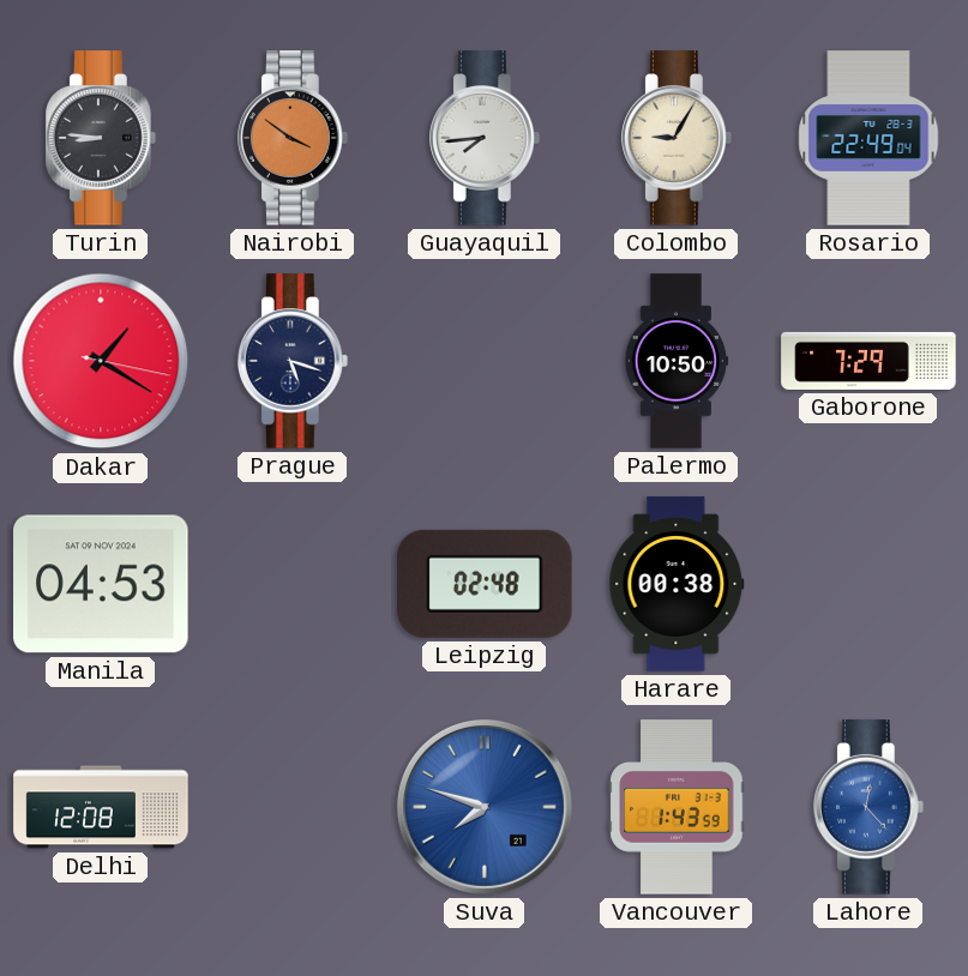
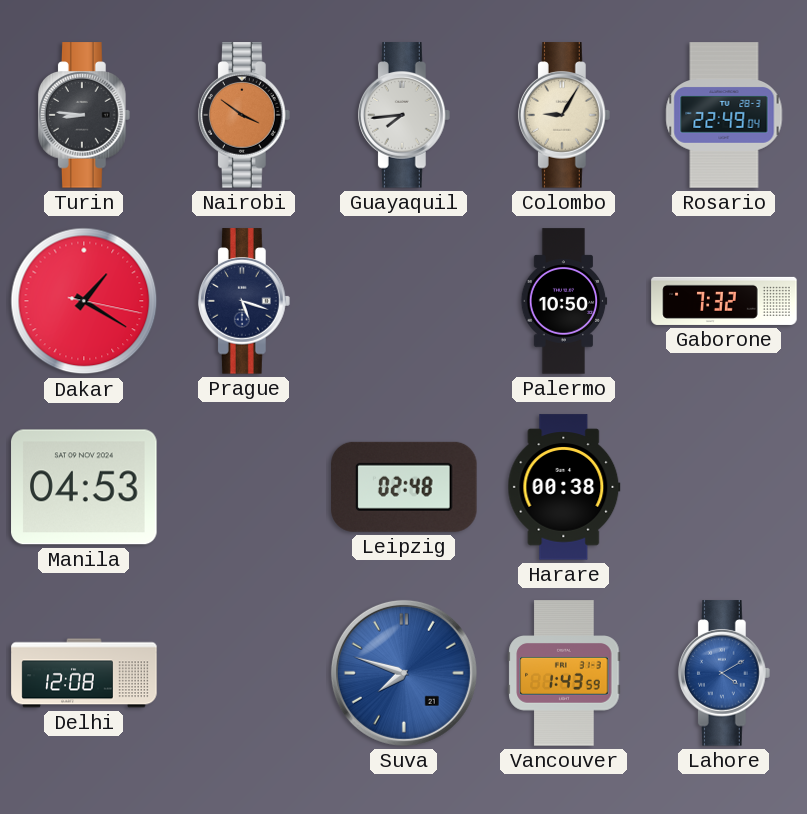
Gaborone: 7:29 -> 7:32 (724, 301)
Lahore: 12:23 -> 4:10 (725, 673)
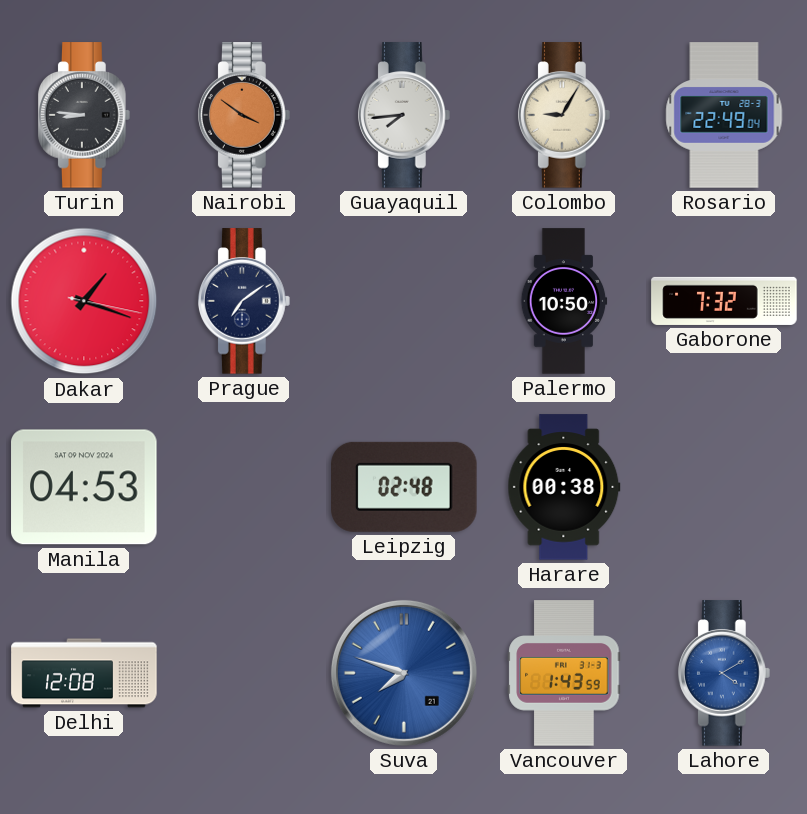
Dakar: 1:20 -> 1:18 (84, 301)
Prague: 5:18 -> 7:09 (245, 301)
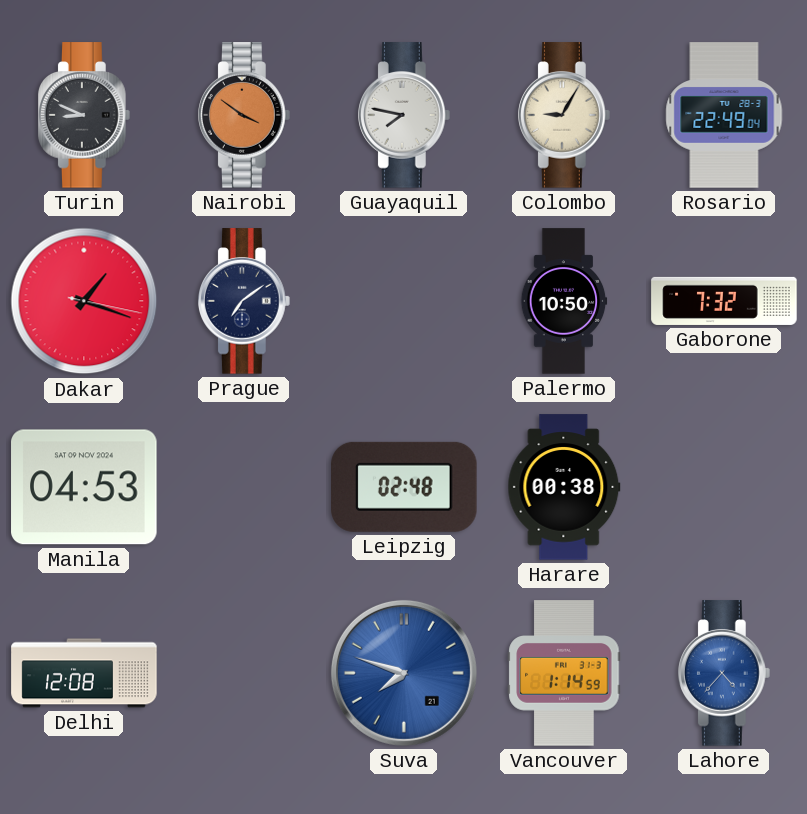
Turin: 8:46 -> 8:49 (85, 115)
Guayaquil: 7:44 -> 7:47 (405, 115)
Vancouver: 1:43 -> 1:14 (564, 673)
Lahore: 4:10 -> 4:37 (725, 673)
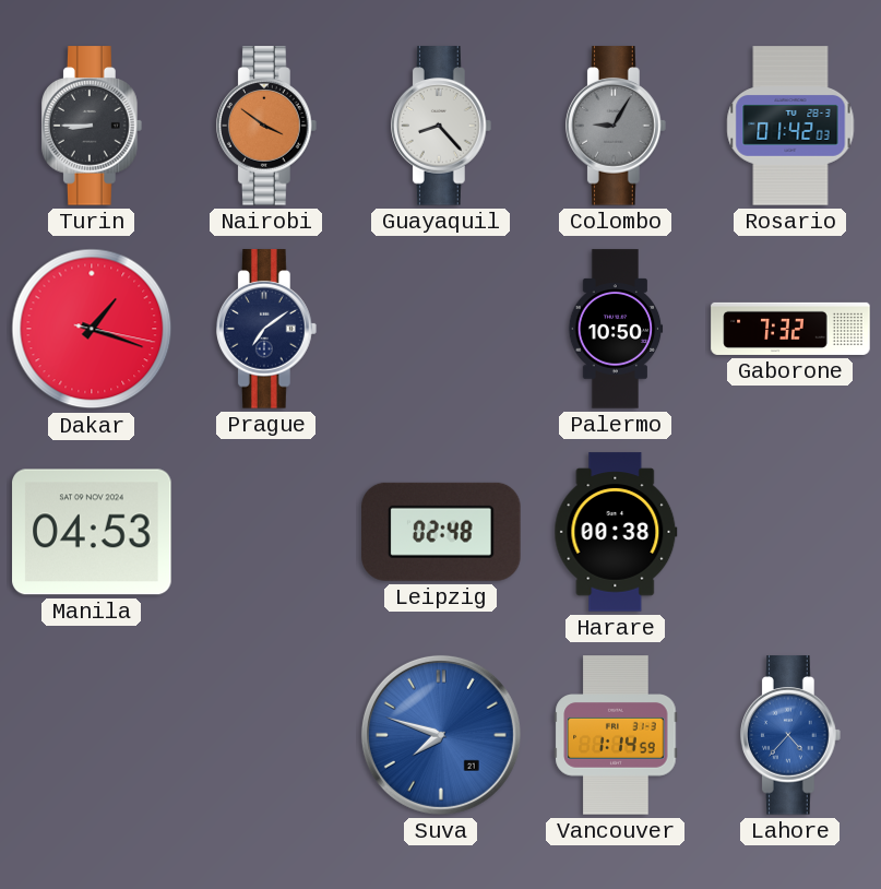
Turin: 8:49 -> 8:45 (93, 126)
Guayaquil: 7:47 -> 8:23 (442, 126)
Colombo dial: cream -> grey (617, 126)
Rosario: 22:49 -> 01:42 (790, 126)
Delhi: 12:08 -> none (84, 673)
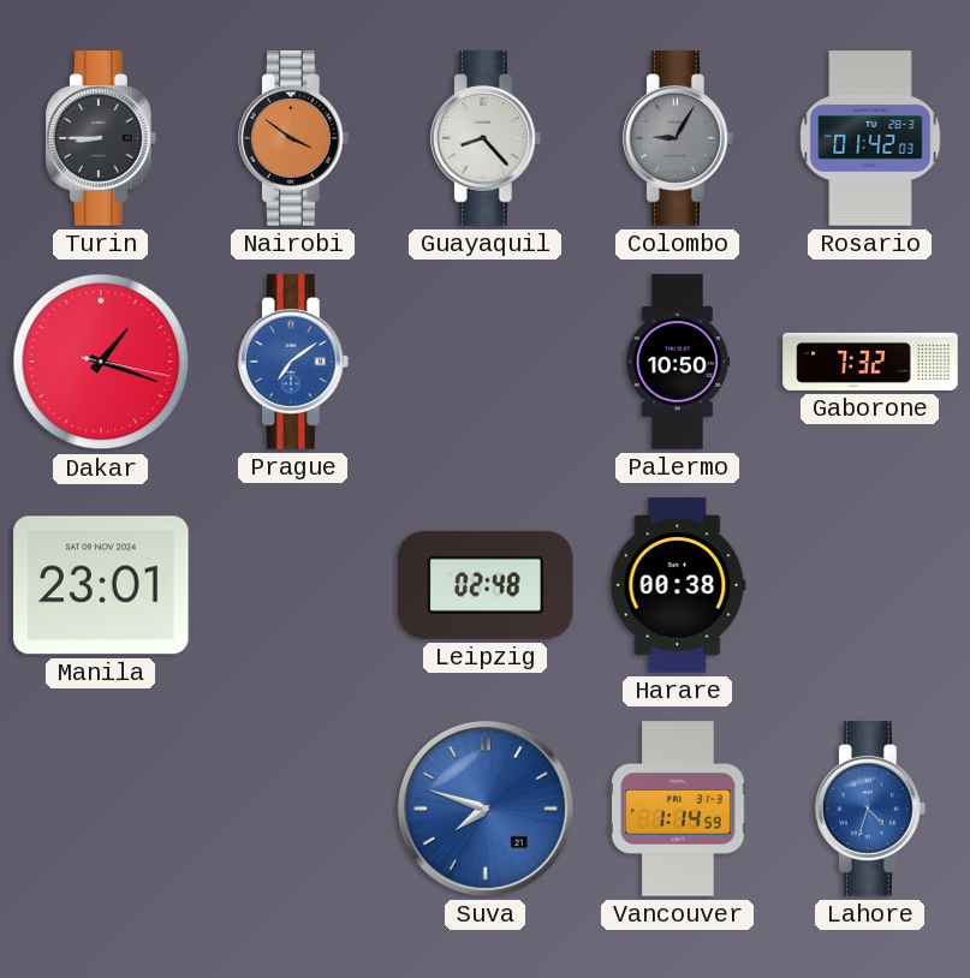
Prague dial: navy -> blue (294, 362)
Manila: 04:53 -> 23:01 (101, 585)
Lahore: 4:37 -> 4:33 (871, 809)
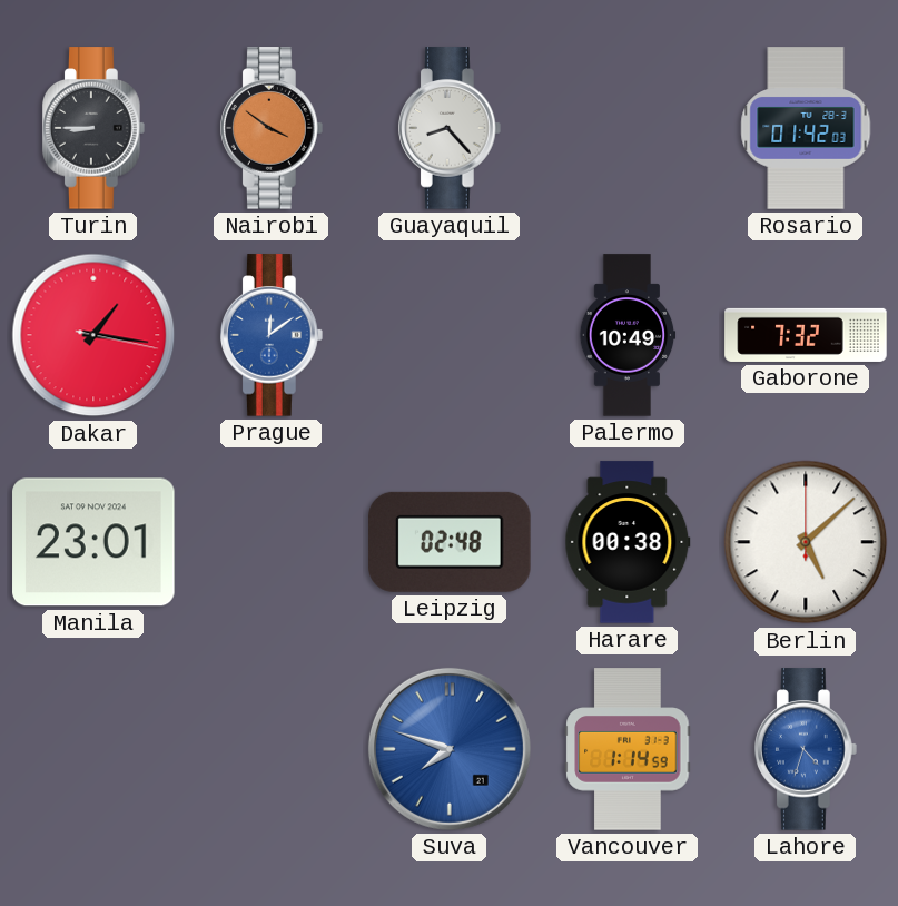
Colombo: 9:05 -> none (679, 138)
Dakar: 1:18 -> 1:16 (93, 335)
Prague: 7:09 -> 12:09 (273, 335)
Palermo: 10:50 -> 10:49 (628, 335)
Berlin: none -> 5:08 (806, 542)
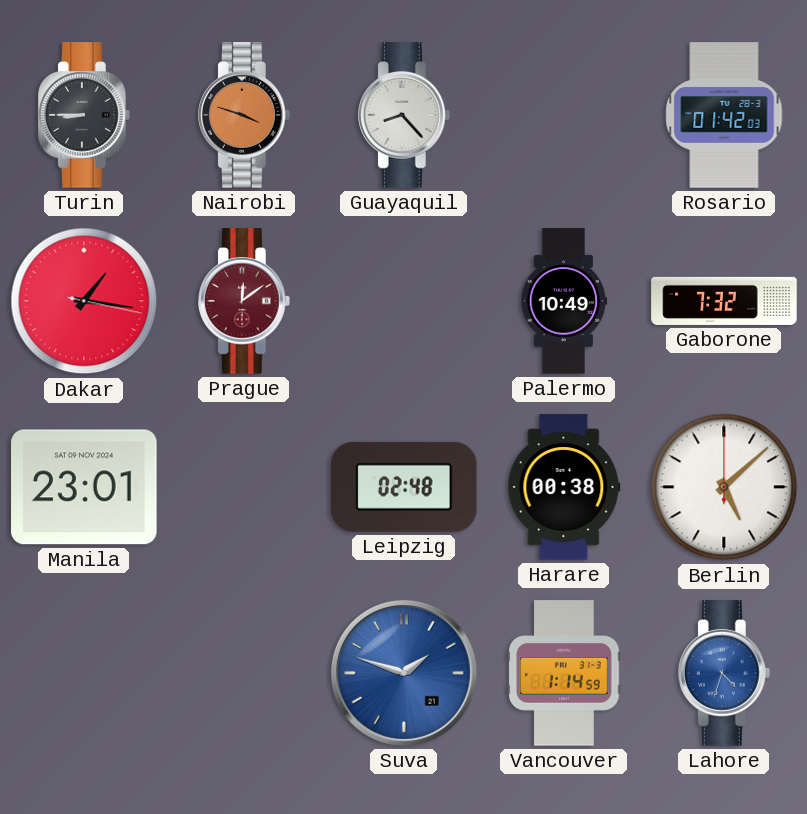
Nairobi: 3:51 -> 3:48 (245, 115)
Prague dial: blue -> burgundy (245, 301)
Suva: 7:48 -> 1:48 (404, 673)
